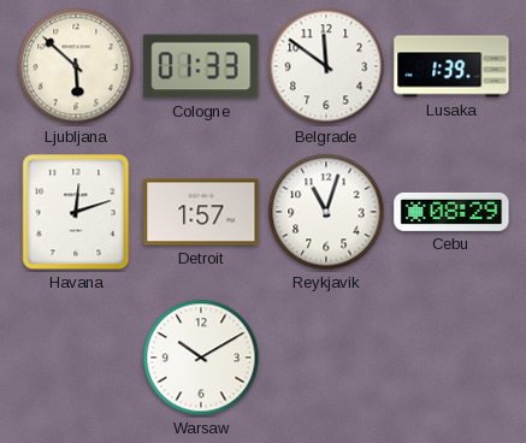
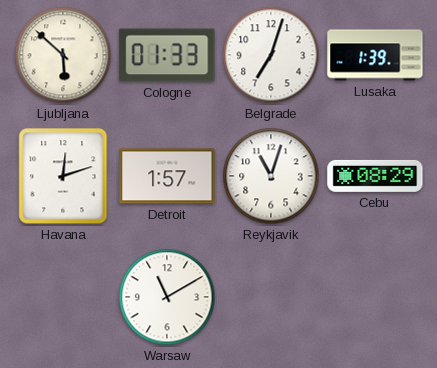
Belgrade: 11:51 -> 7:03 (271, 55)
Warsaw: 10:10 -> 11:10 (167, 297)
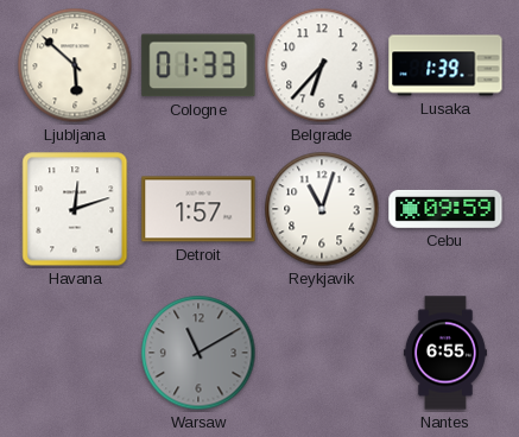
Belgrade: 7:03 -> 6:37 (322, 65)
Cebu: 08:29 -> 09:59 (445, 209)
Warsaw dial: white -> grey (198, 353)
Nantes: none -> 6:55 (445, 353)
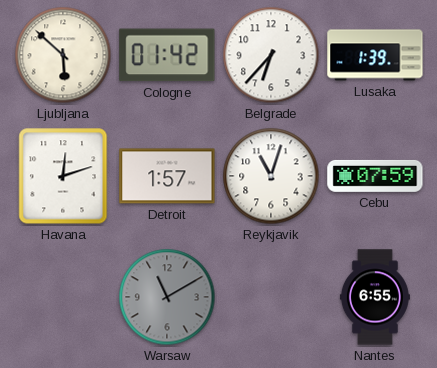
Cologne: 01:33 -> 01:42 (167, 55)
Cebu: 09:59 -> 07:59 (375, 176)
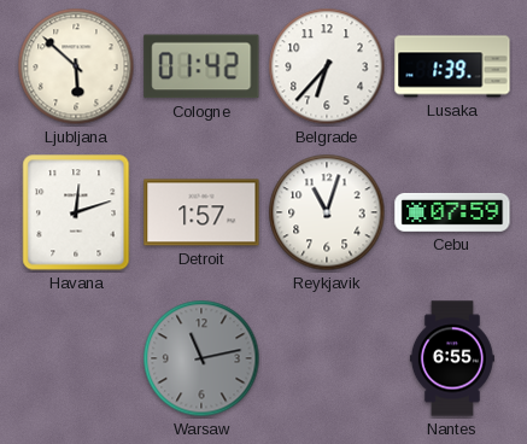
Warsaw: 11:10 -> 11:13 (201, 358)
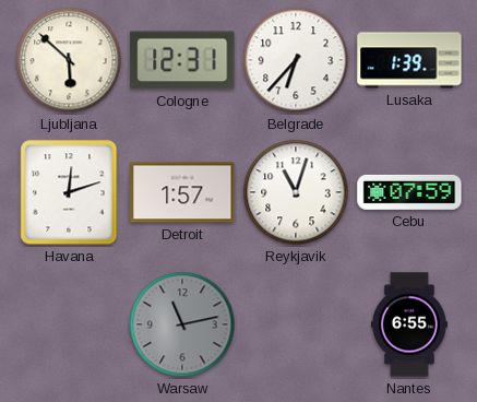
Cologne: 01:42 -> 12:31 (182, 60)
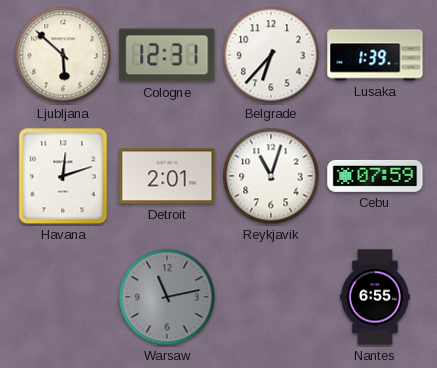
Detroit: 1:57 -> 2:01 (167, 176)
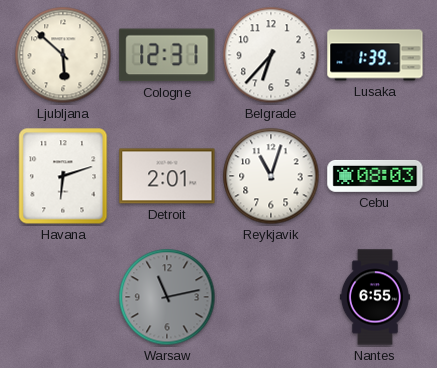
Havana: 12:12 -> 6:12 (63, 176)
Cebu: 07:59 -> 08:03 (375, 176)
